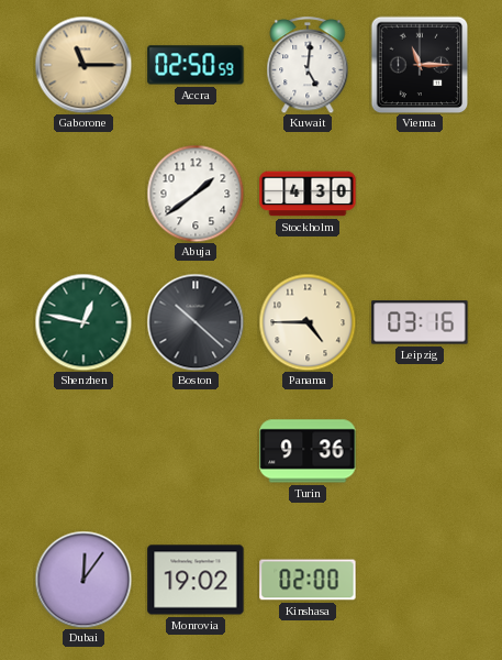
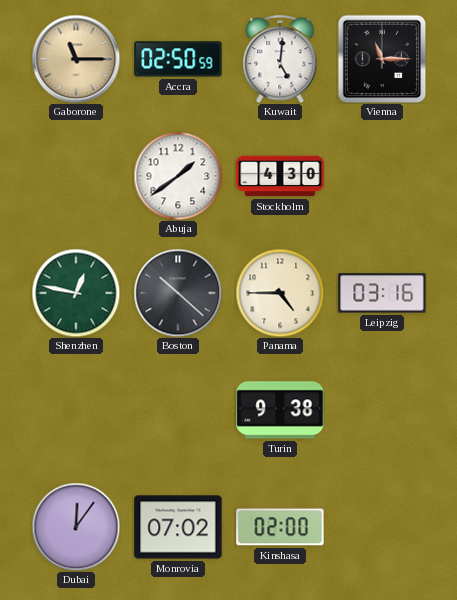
Turin: 9:36 -> 9:38 (280, 410)
Monrovia: 19:02 -> 07:02 (178, 527)
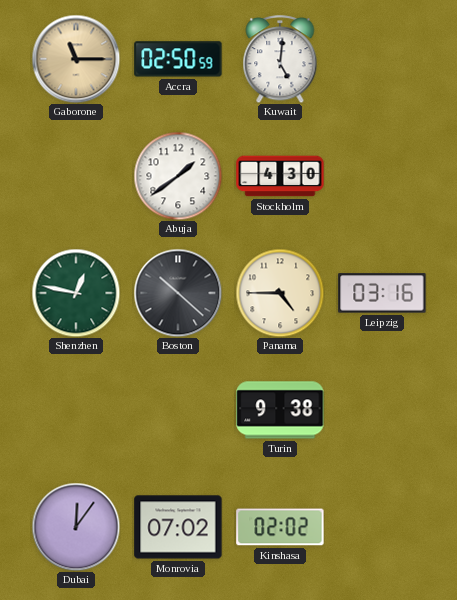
Vienna: 11:15 -> none (382, 59)
Kinshasa: 02:00 -> 02:02 (280, 527)
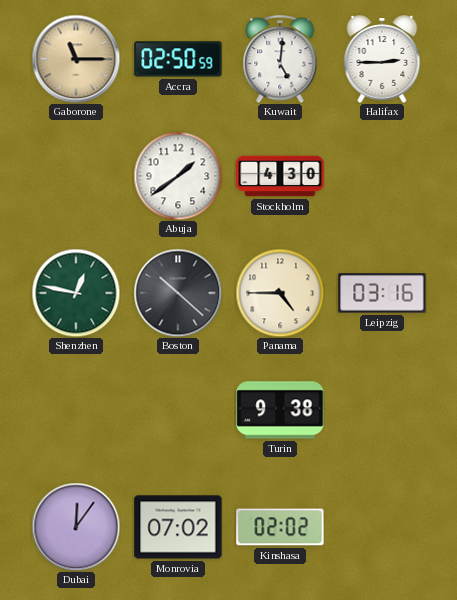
Halifax: none -> 2:45 (382, 59)
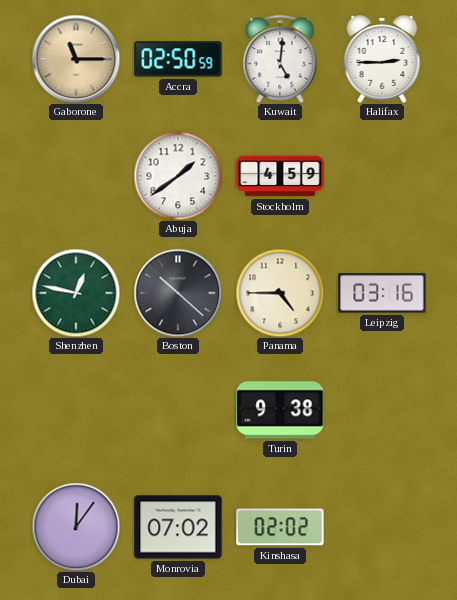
Stockholm: 4:30 -> 4:59 (280, 176)
